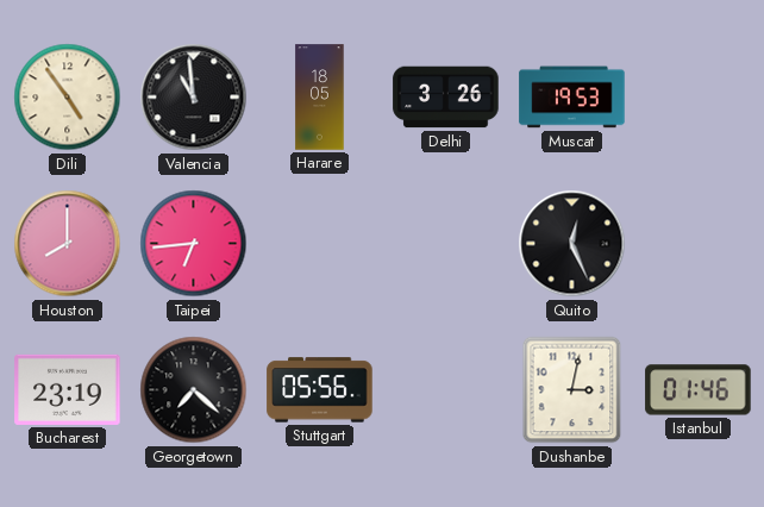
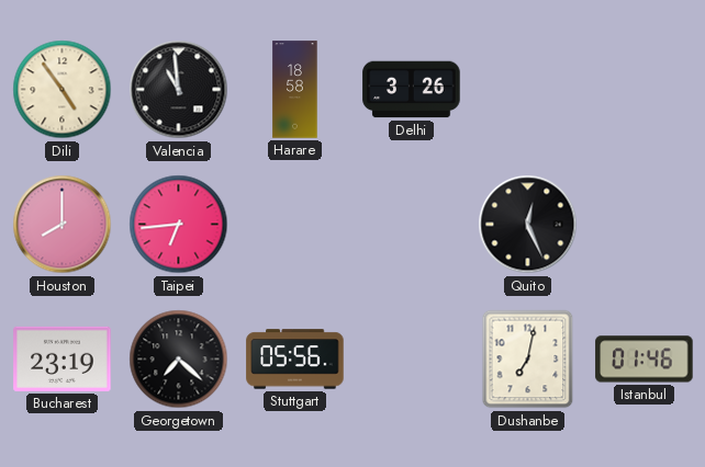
Harare: 18:05 -> 18:58 (295, 90)
Muscat: 19:53 -> none (572, 98)
Dushanbe: 3:02 -> 7:02 (528, 360)
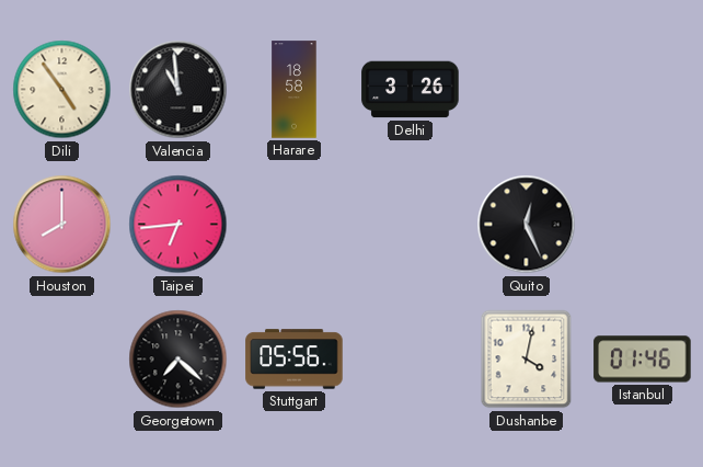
Bucharest: 23:19 -> none (63, 358)
Dushanbe: 7:02 -> 4:02 (527, 360)
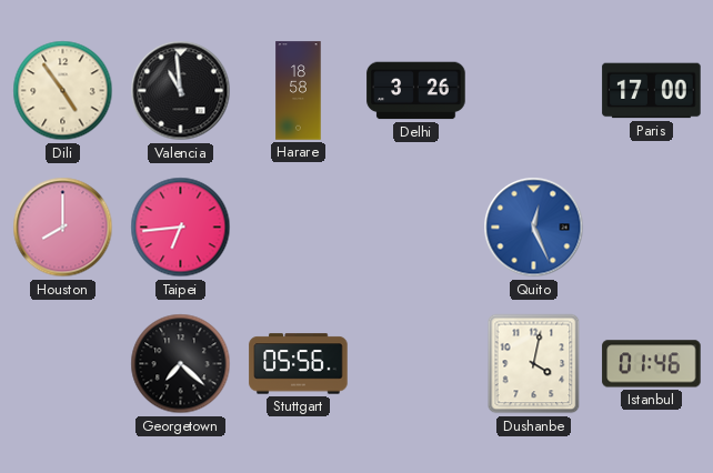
Paris: none -> 17:00 (652, 91)
Quito dial: black -> blue (534, 228)
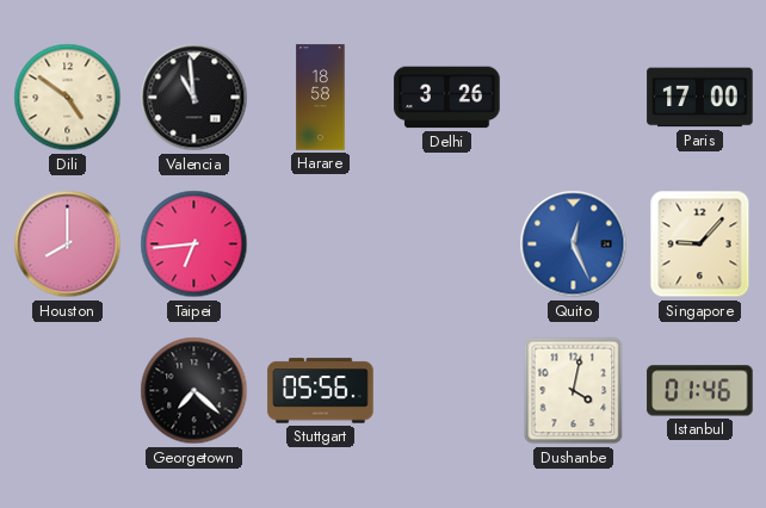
Dili: 4:54 -> 4:51 (68, 98)
Singapore: none -> 9:07 (700, 244)
